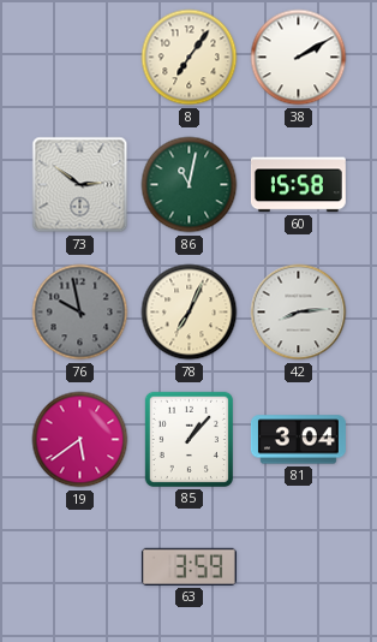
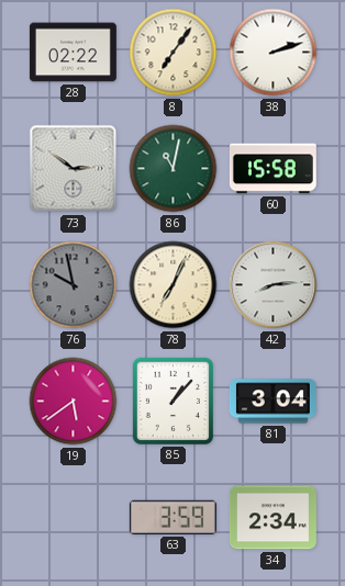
28: none -> 02:22 (73, 53)
38: 2:10 -> 2:12 (274, 53)
34: none -> 2:34 (272, 518)
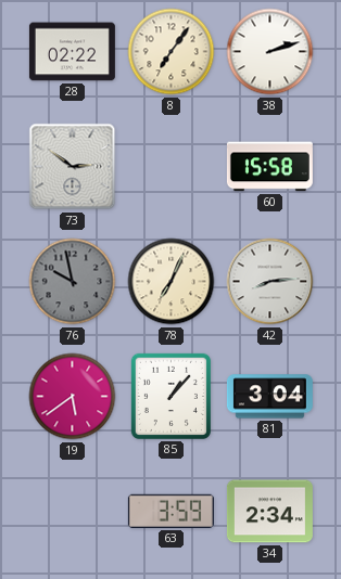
86: 11:02 -> none (174, 169)
